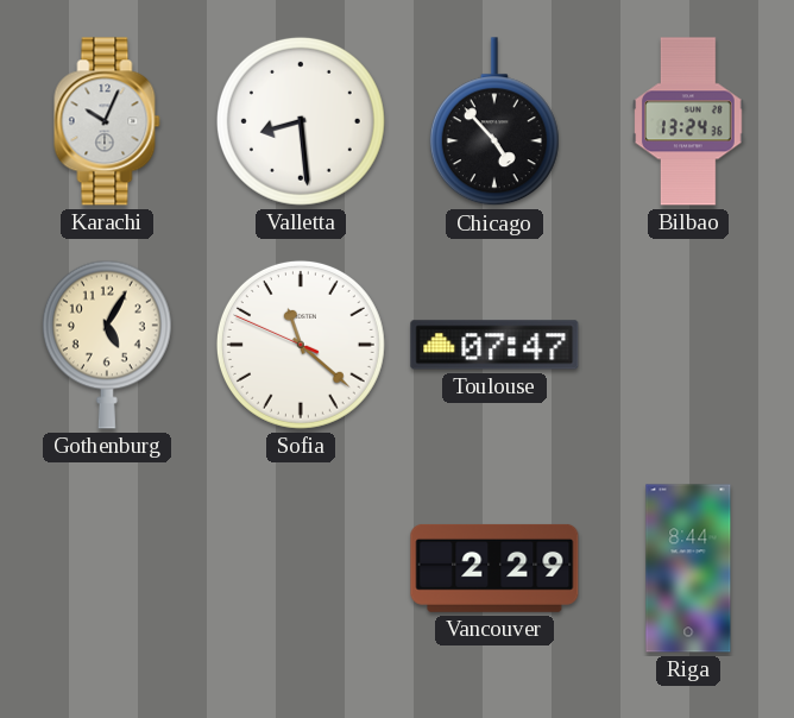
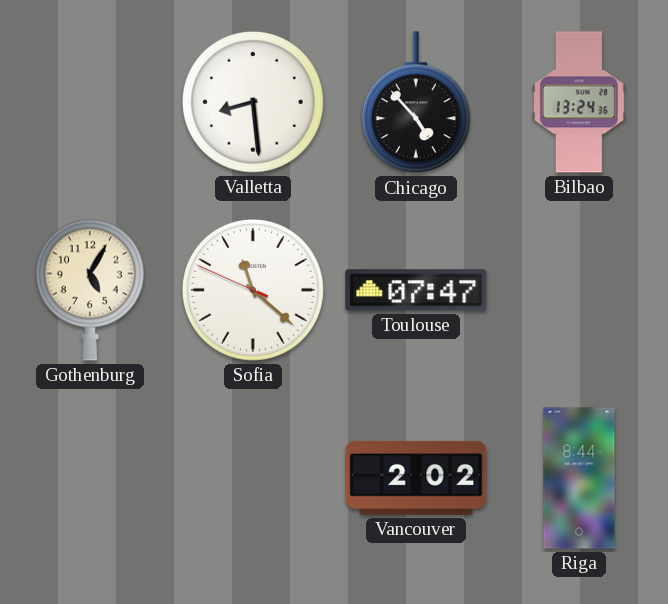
Karachi: 10:04 -> none (107, 121)
Vancouver: 2:29 -> 2:02 (416, 478)
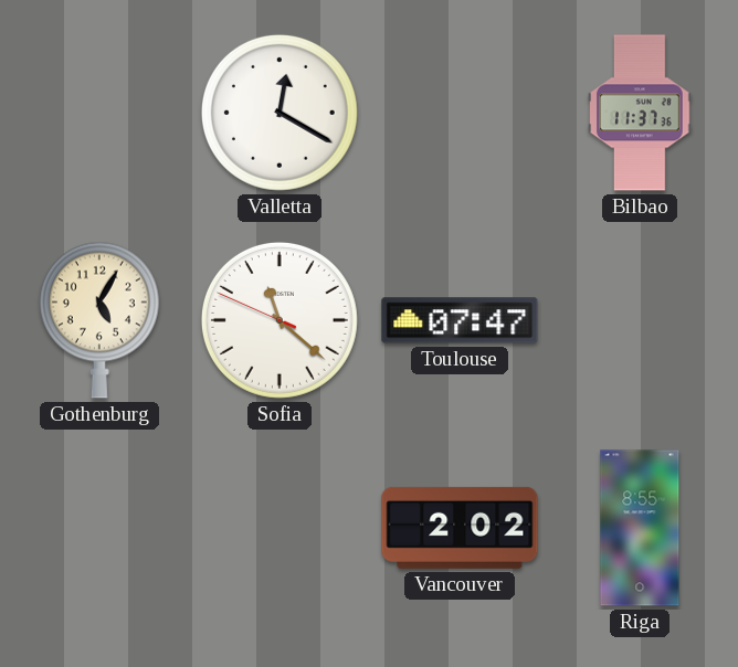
Valletta: 8:29 -> 12:20 (280, 113)
Chicago: 4:53 -> none (416, 103)
Bilbao: 13:24 -> 11:37 (640, 113)
Riga: 8:44 -> 8:55 (640, 528)
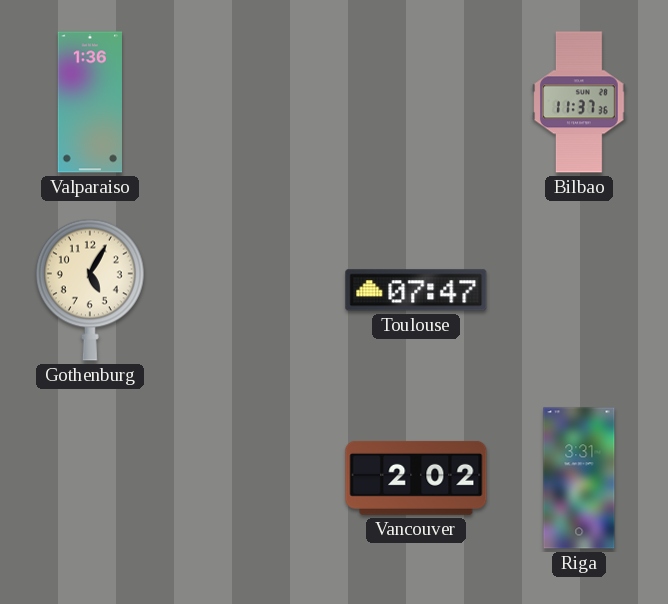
Valparaiso: none -> 1:36 (89, 102)
Valletta: 12:20 -> none (280, 113)
Sofia: 11:21 -> none (280, 320)
Riga: 8:55 -> 3:31 (579, 478)
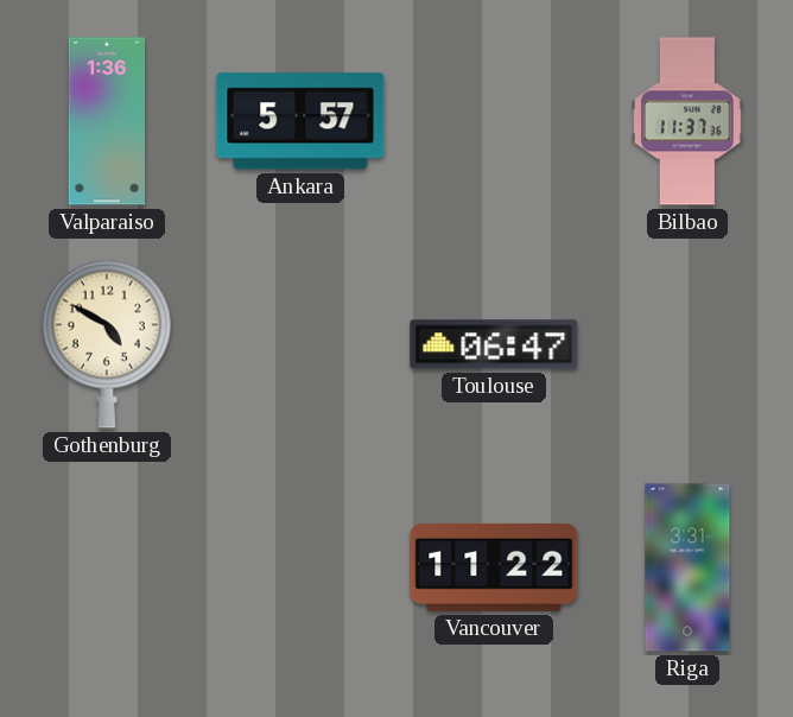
Ankara: none -> 5:57 (300, 121)
Gothenburg: 5:05 -> 4:50 (107, 344)
Toulouse: 07:47 -> 06:47 (494, 344)
Vancouver: 2:02 -> 11:22 (494, 567)
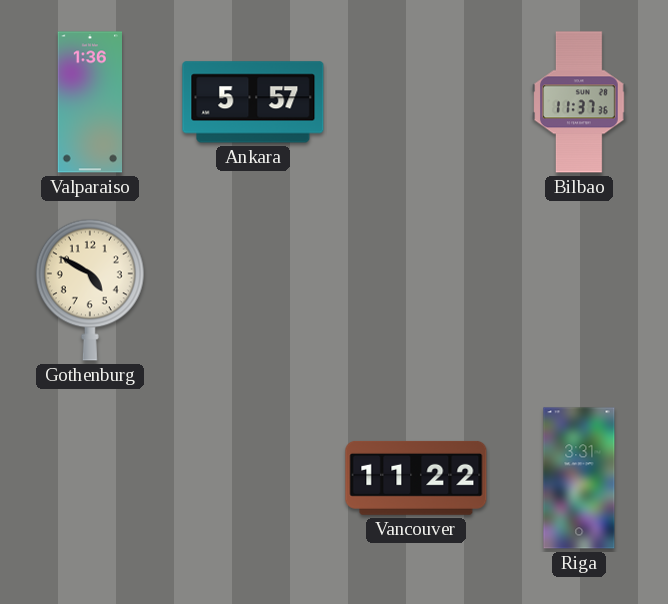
Toulouse: 06:47 -> none (494, 344)
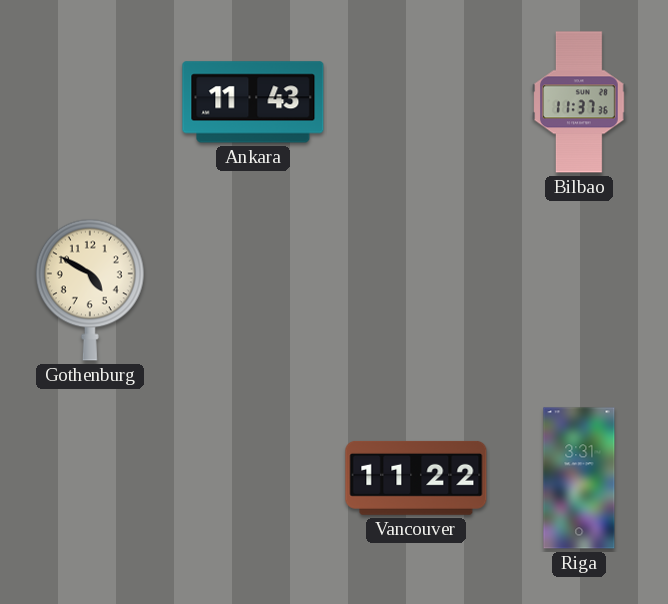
Valparaiso: 1:36 -> none (89, 102)
Ankara: 5:57 -> 11:43 (253, 102)
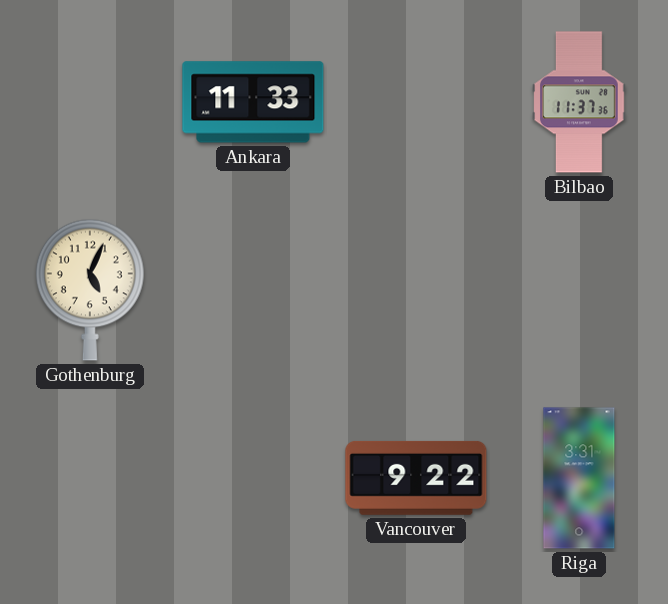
Ankara: 11:43 -> 11:33 (253, 102)
Gothenburg: 4:50 -> 5:04 (90, 290)
Vancouver: 11:22 -> 9:22 (416, 478)
